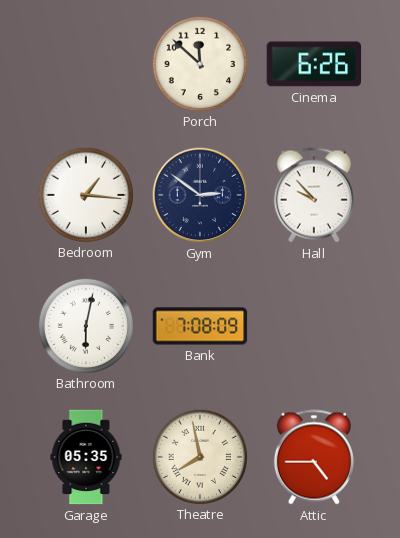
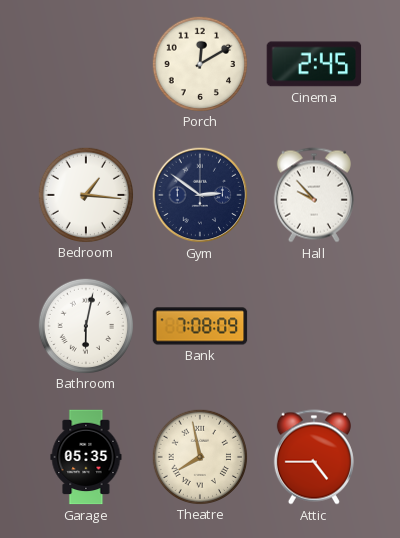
Porch: 11:52 -> 12:10 (199, 63)
Cinema: 6:26 -> 2:45 (314, 64)
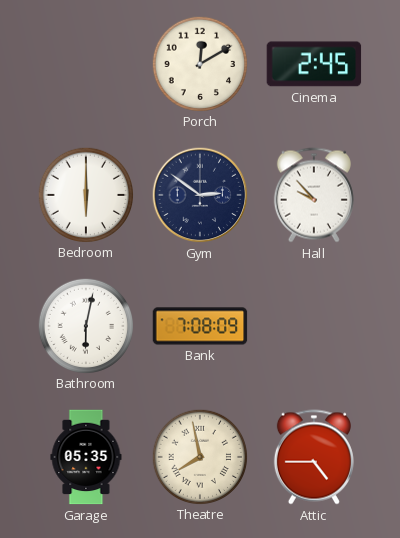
Bedroom: 1:16 -> 6:00 (85, 194)
